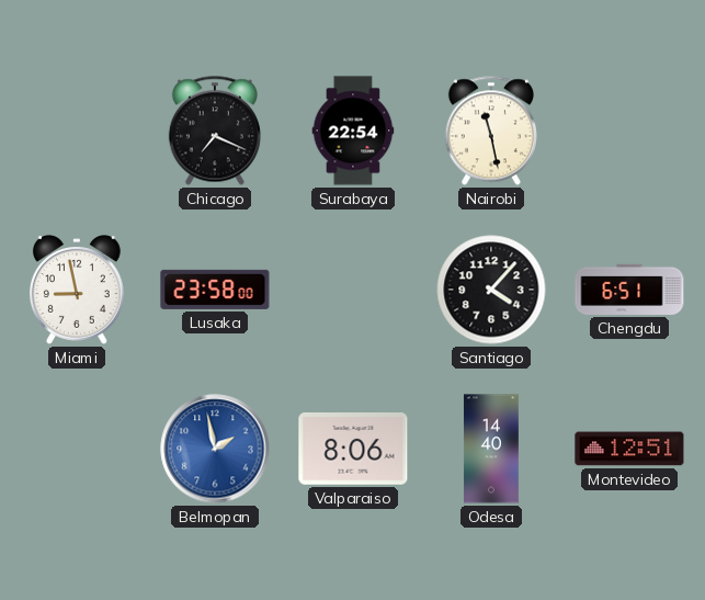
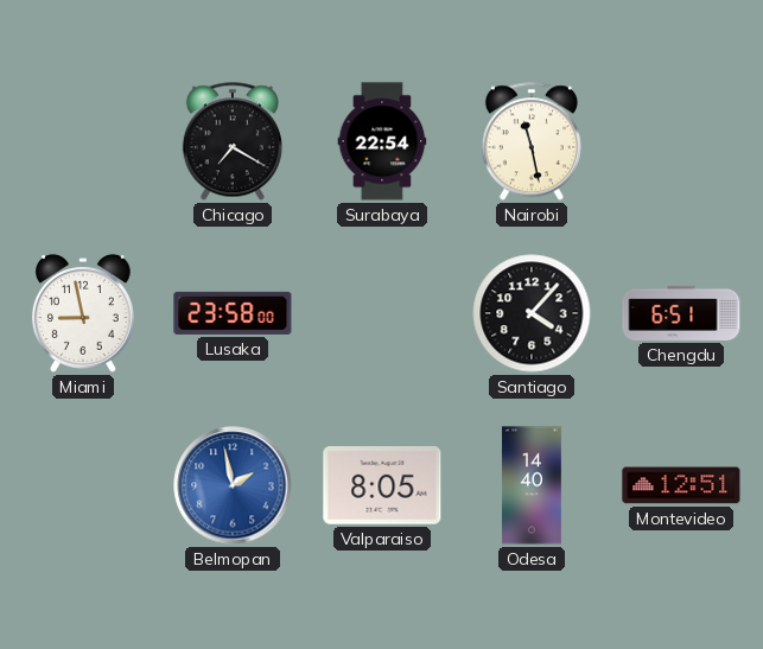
Chicago: 7:19 -> 7:20 (233, 141)
Valparaiso: 8:06 -> 8:05 (382, 486)
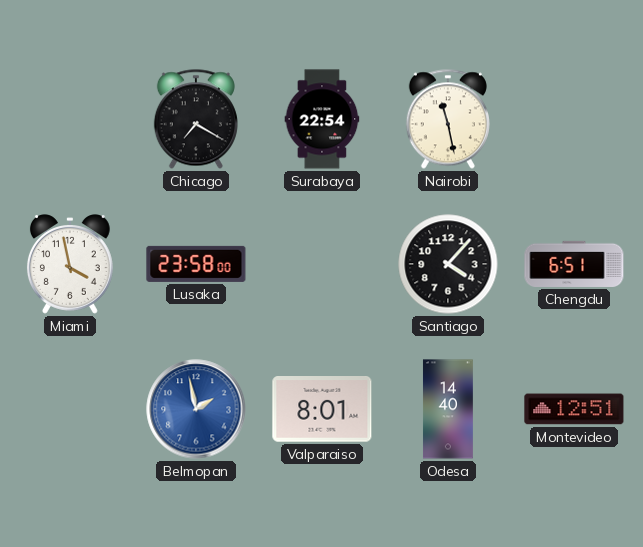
Miami: 8:58 -> 3:58 (70, 264)
Valparaiso: 8:05 -> 8:01 (322, 410)
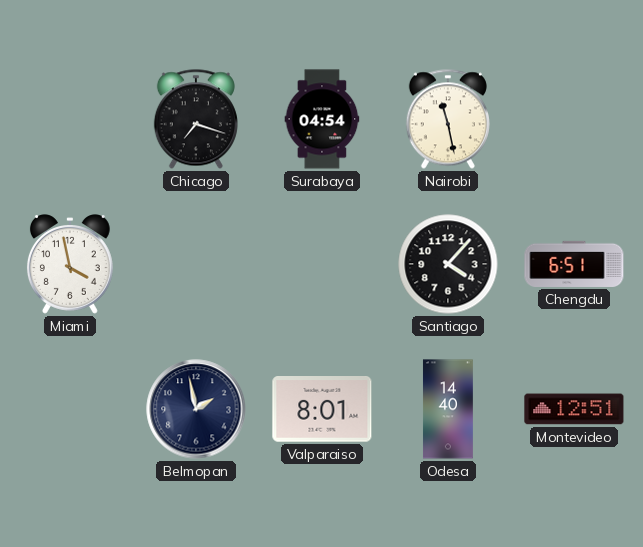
Chicago: 7:20 -> 7:18 (196, 119)
Surabaya: 22:54 -> 04:54 (322, 119)
Lusaka: 23:58 -> none (196, 264)
Belmopan dial: blue -> navy (196, 409)
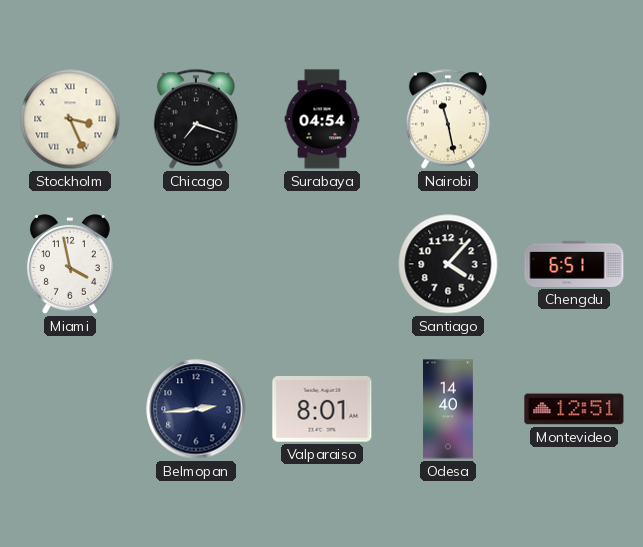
Stockholm: none -> 3:26 (70, 119)
Belmopan: 1:58 -> 2:44 (196, 409)
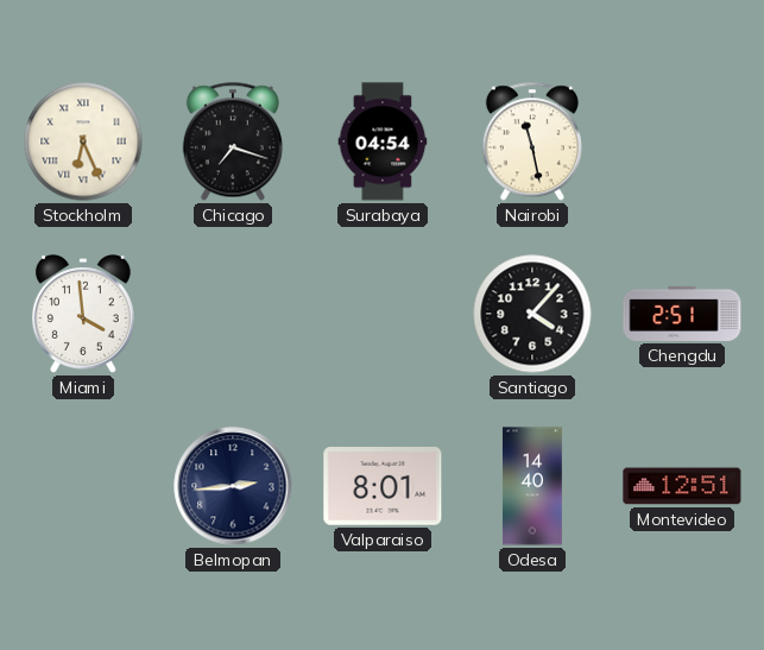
Stockholm: 3:26 -> 6:26 (83, 141)
Miami: 3:58 -> 3:59 (83, 314)
Chengdu: 6:51 -> 2:51 (682, 314)
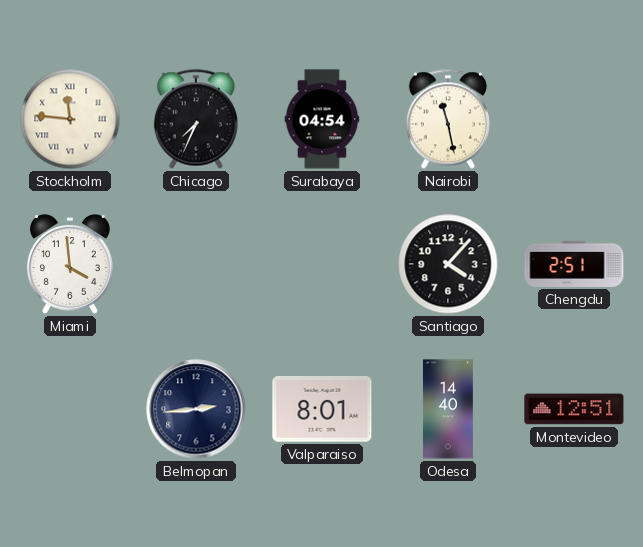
Stockholm: 6:26 -> 11:46 (70, 119)
Chicago: 7:18 -> 7:34 (196, 119)
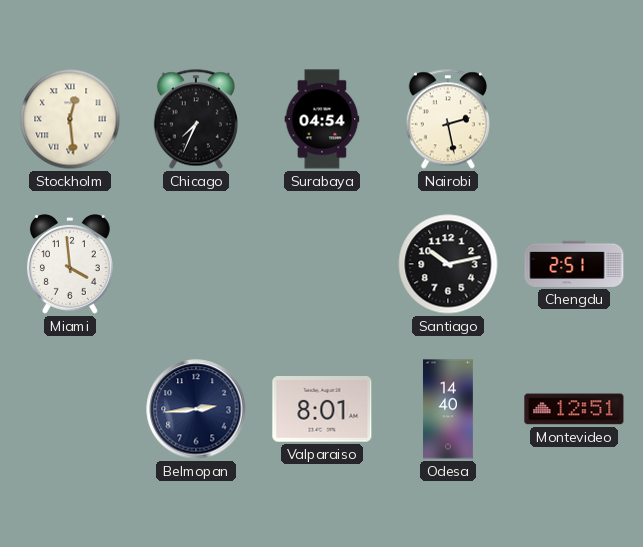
Stockholm: 11:46 -> 12:29 (70, 119)
Nairobi: 11:28 -> 2:28 (448, 119)
Santiago: 4:07 -> 10:13 (448, 264)
